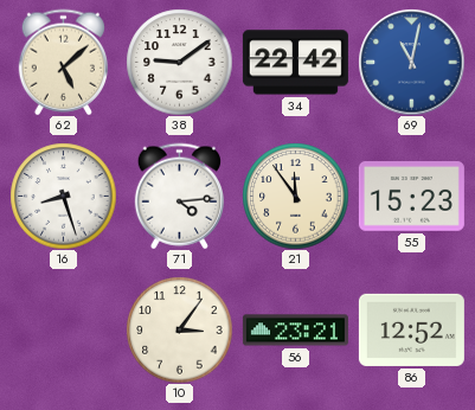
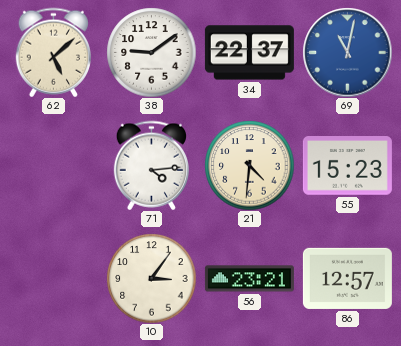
34: 22:42 -> 22:37 (249, 53)
16: 8:27 -> none (63, 196)
21: 11:54 -> 4:31 (249, 165)
86: 12:52 -> 12:57 (347, 278)
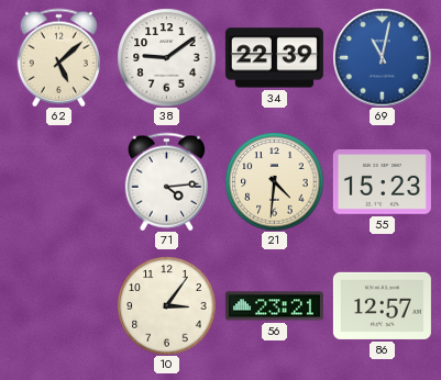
34: 22:37 -> 22:39 (274, 58)
